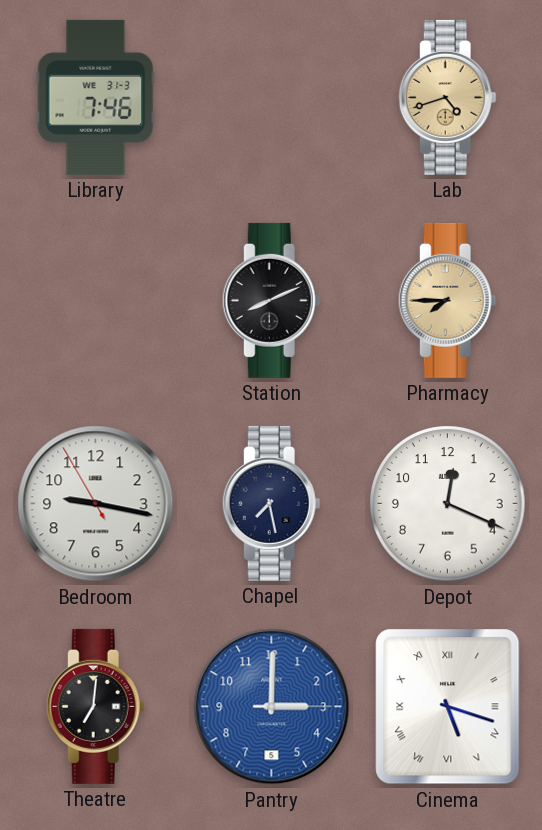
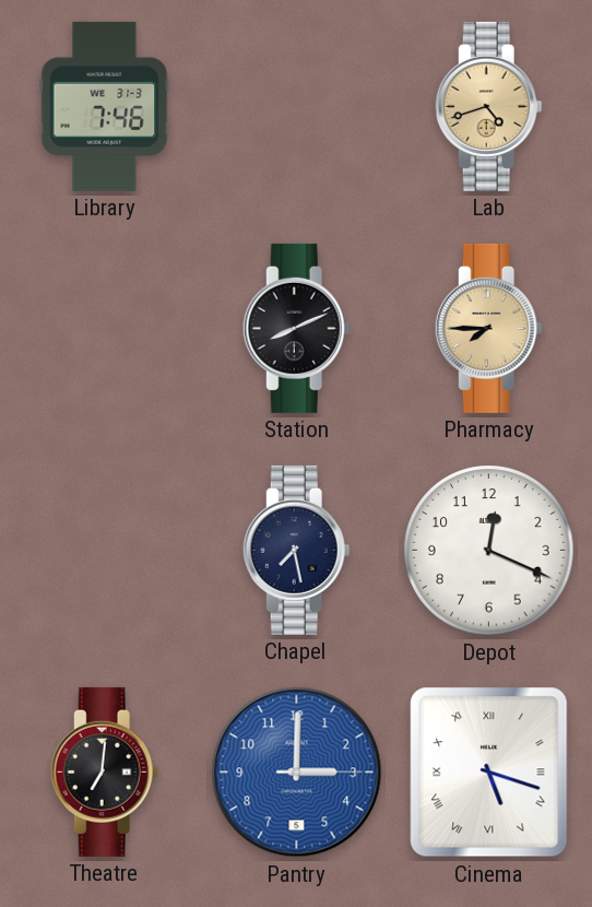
Bedroom: 9:16 -> none (96, 504)
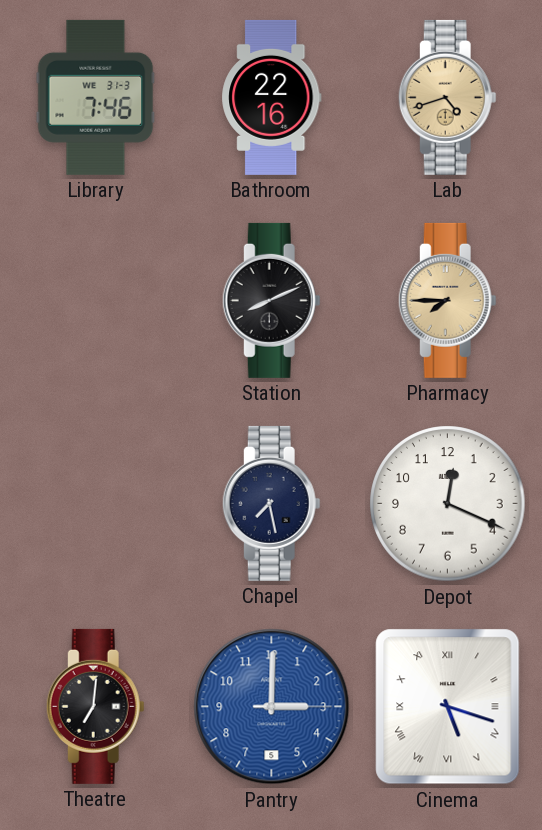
Bathroom: none -> 22:16 (272, 97)
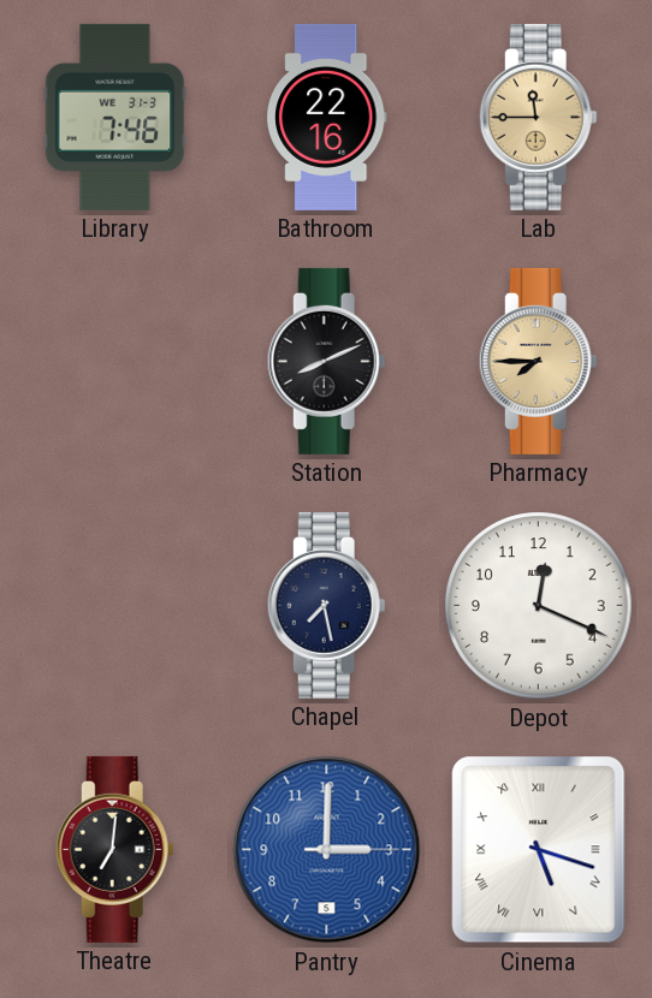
Lab: 4:42 -> 11:45 (538, 117)
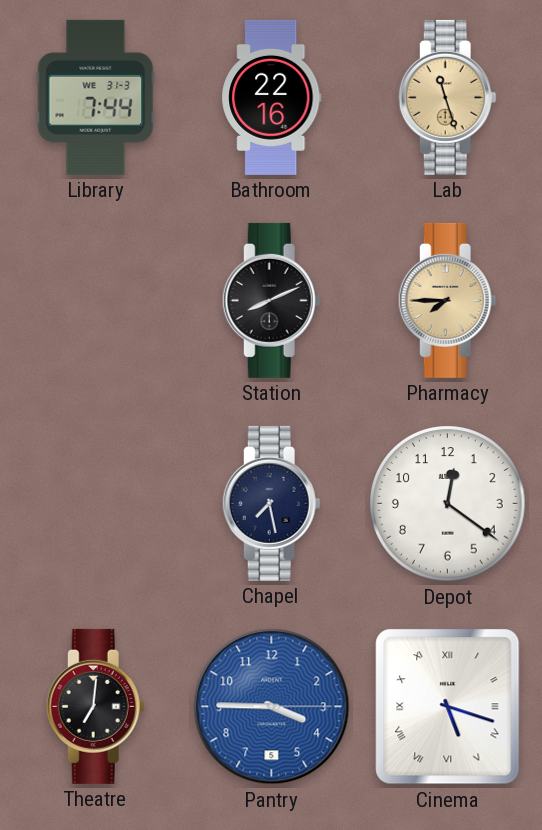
Library: 7:46 -> 7:44 (96, 97)
Lab: 11:45 -> 11:27 (447, 97)
Depot: 12:19 -> 12:21 (448, 504)
Pantry: 3:00 -> 3:45 (272, 707)
